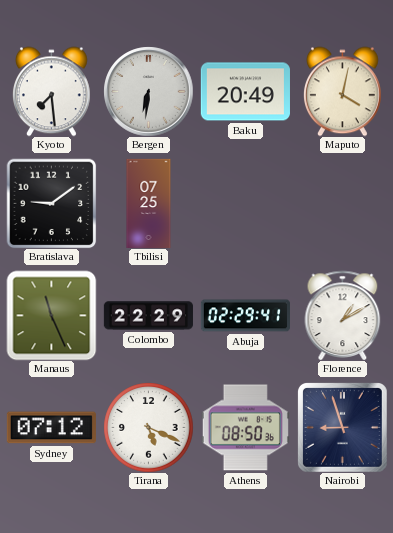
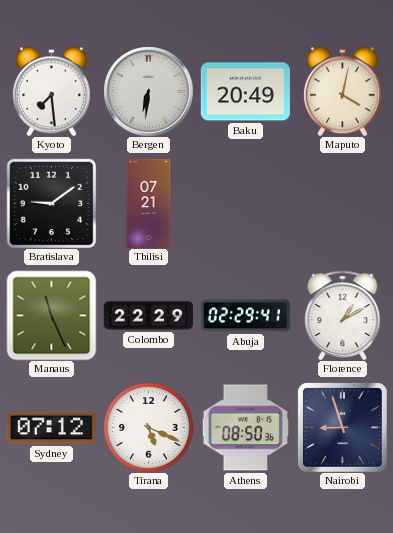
Tbilisi: 07:25 -> 07:21 (149, 203)
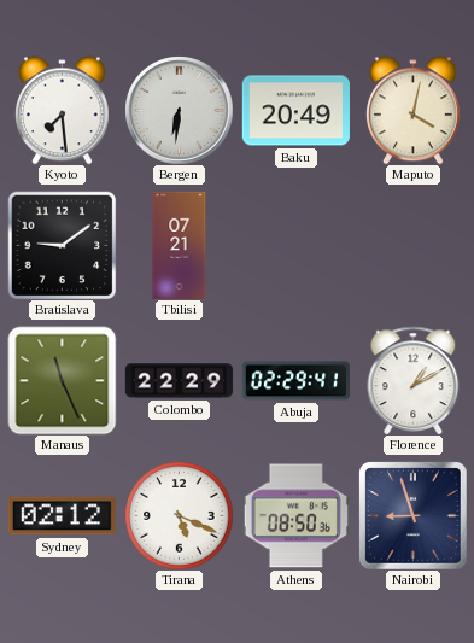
Sydney: 07:12 -> 02:12 (62, 516)
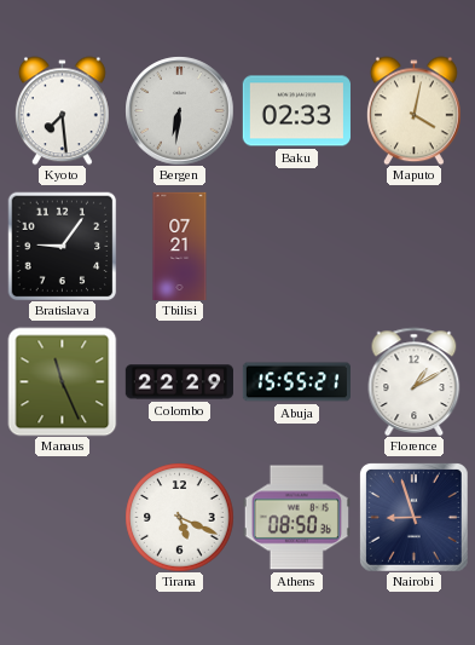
Baku: 20:49 -> 02:33 (296, 111)
Bratislava: 9:09 -> 9:06 (62, 246)
Abuja: 02:29 -> 15:55 (296, 382)
Sydney: 02:12 -> none (62, 516)
